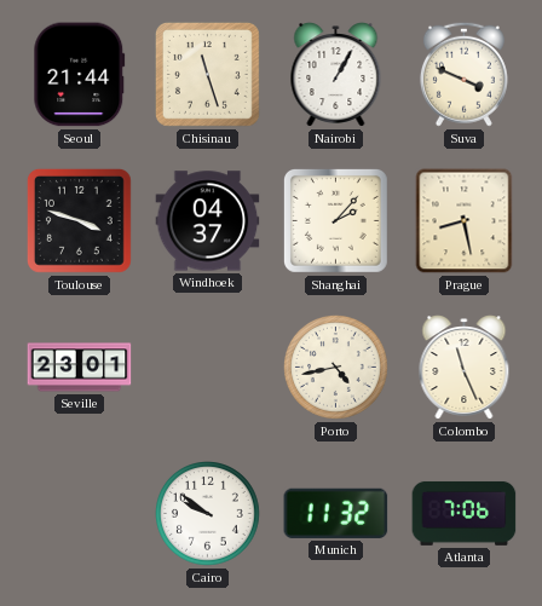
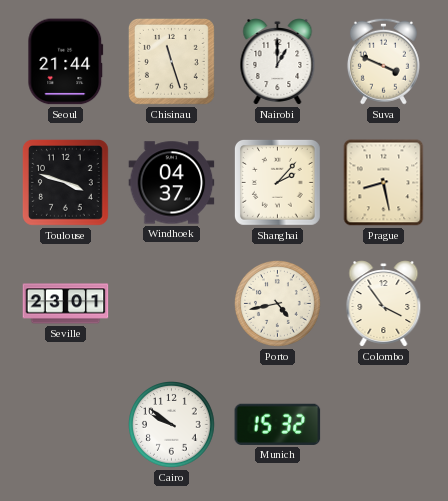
Nairobi: 1:05 -> 1:00 (278, 62)
Colombo: 11:26 -> 3:54 (384, 304)
Munich: 11:32 -> 15:32 (278, 424)
Atlanta: 7:06 -> none (465, 513)
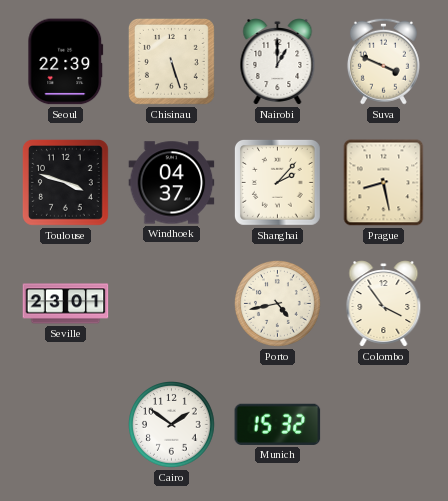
Seoul: 21:44 -> 22:39 (66, 62)
Chisinau: 11:27 -> 5:27 (171, 61)
Cairo: 9:51 -> 1:51 (172, 425)
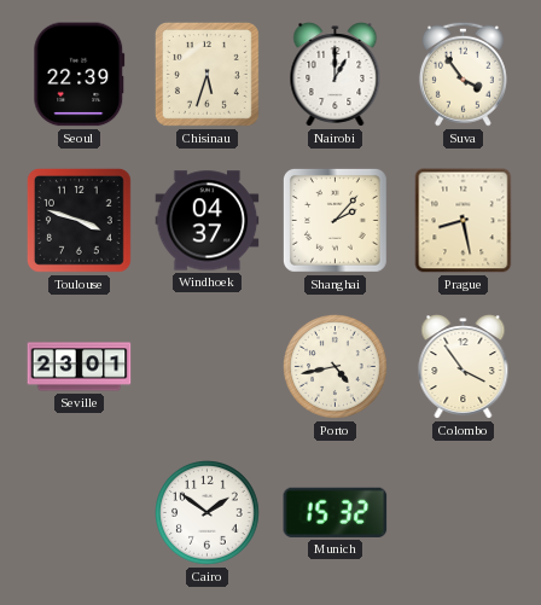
Chisinau: 5:27 -> 5:33 (206, 74)
Suva: 3:49 -> 3:54 (463, 74)
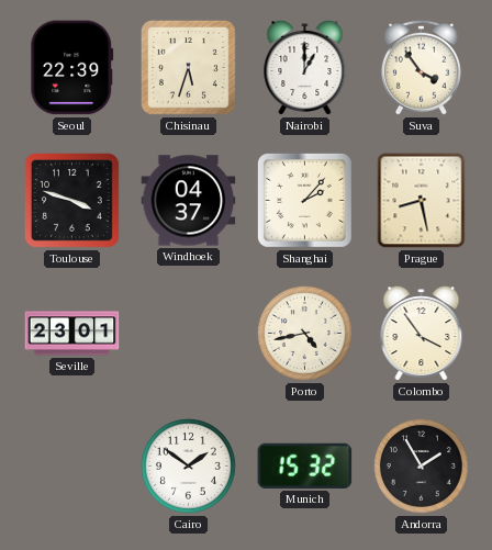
Andorra: none -> 1:55 (422, 467)
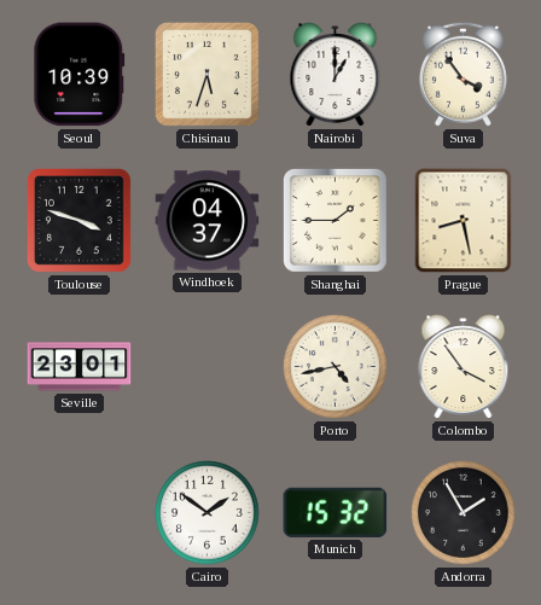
Seoul: 22:39 -> 10:39 (80, 75)
Shanghai: 2:07 -> 1:45 (335, 220)
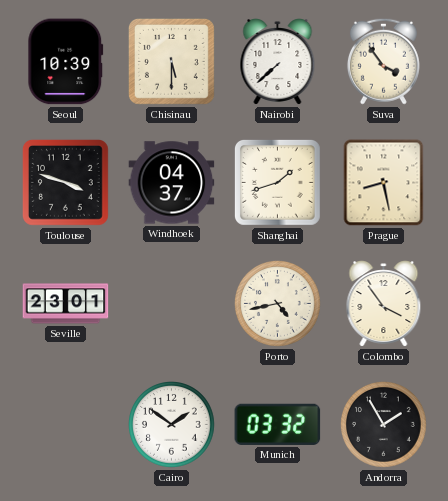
Chisinau: 5:33 -> 5:30 (171, 61)
Nairobi: 1:00 -> 7:38 (278, 62)
Shanghai: 1:45 -> 1:42 (277, 182)
Munich: 15:32 -> 03:32 (278, 424)
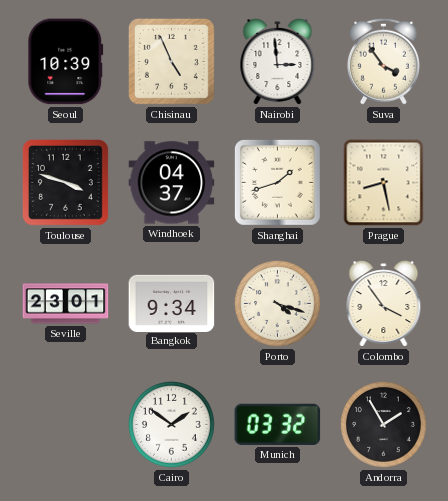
Chisinau: 5:30 -> 4:56 (171, 61)
Nairobi: 7:38 -> 2:59 (278, 62)
Bangkok: none -> 9:34 (172, 303)
Porto: 4:43 -> 4:18 (278, 304)
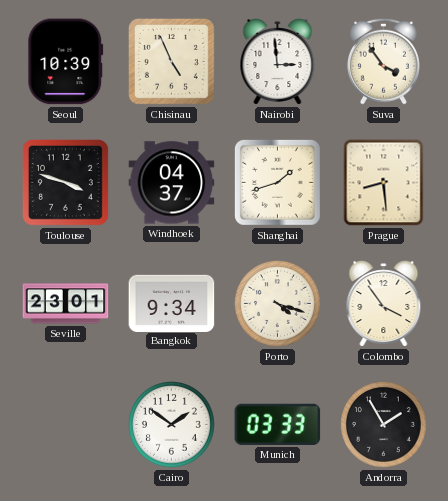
Prague: 8:28 -> 8:29 (384, 183)
Munich: 03:32 -> 03:33 (278, 424)
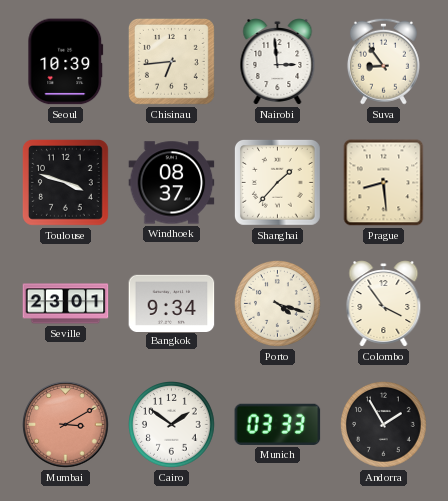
Chisinau: 4:56 -> 6:44 (171, 61)
Suva: 3:54 -> 8:54 (383, 61)
Windhoek: 04:37 -> 08:37 (172, 183)
Shanghai: 1:42 -> 1:37 (277, 182)
Mumbai: none -> 3:10 (66, 425)
